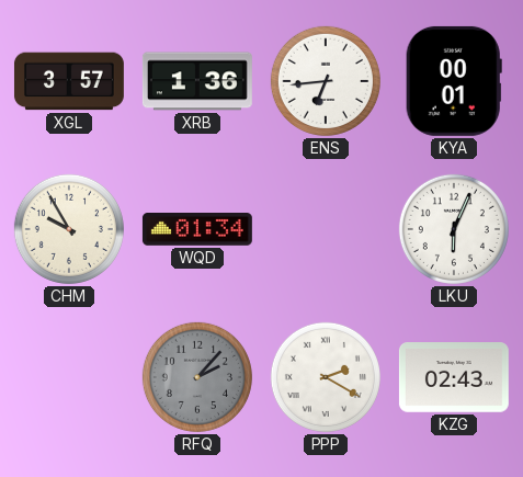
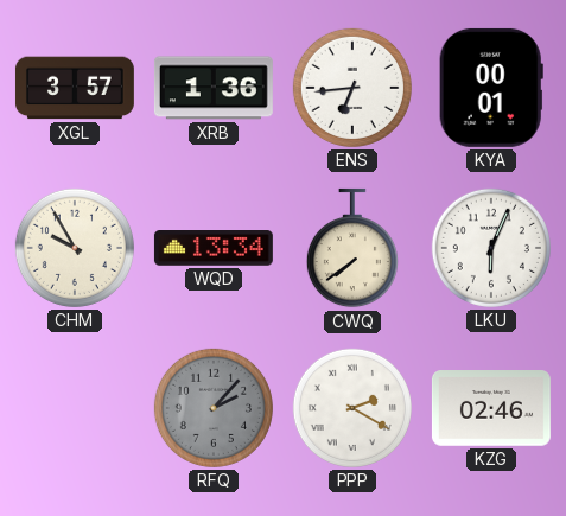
WQD: 01:34 -> 13:34 (214, 249)
CWQ: none -> 7:39 (352, 248)
KZG: 02:43 -> 02:46 (491, 409)
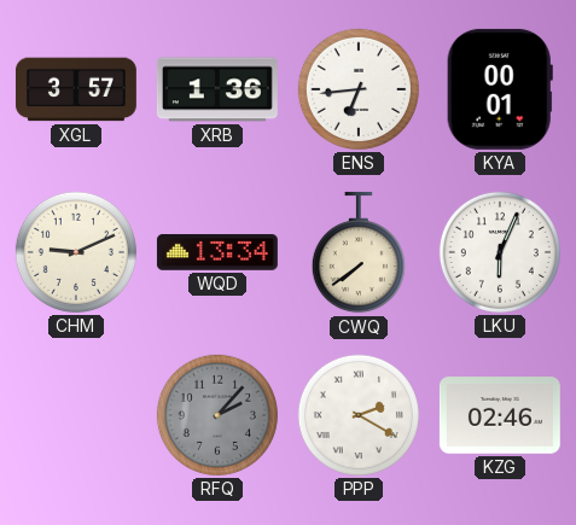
CHM: 9:55 -> 9:11 (76, 252)
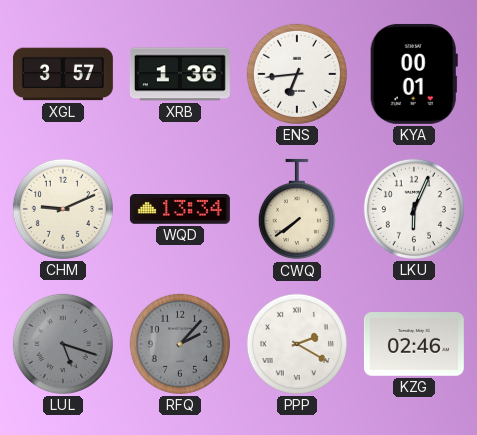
LUL: none -> 5:18 (63, 344)
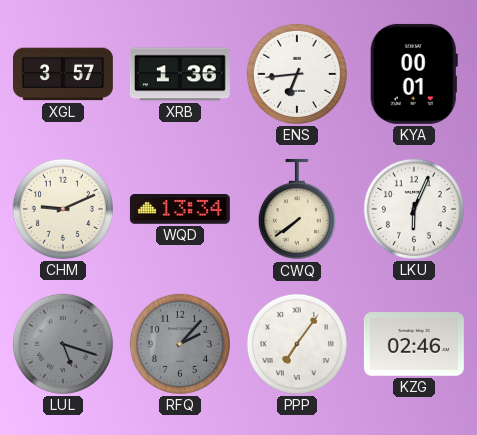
PPP: 2:20 -> 7:06 (297, 344)
